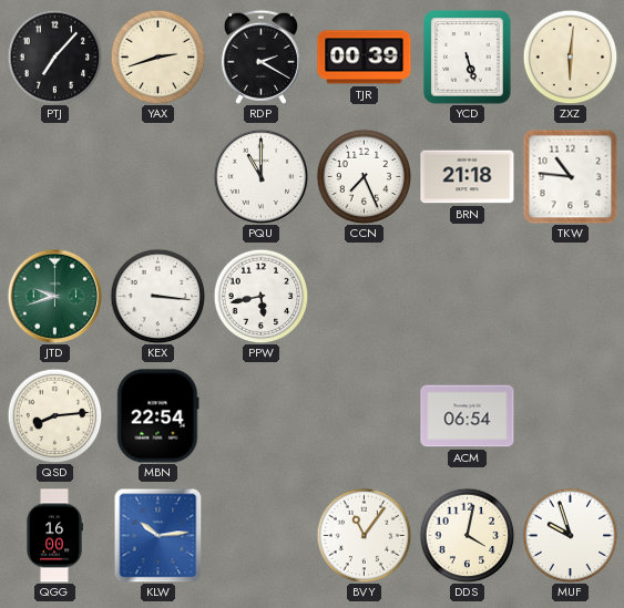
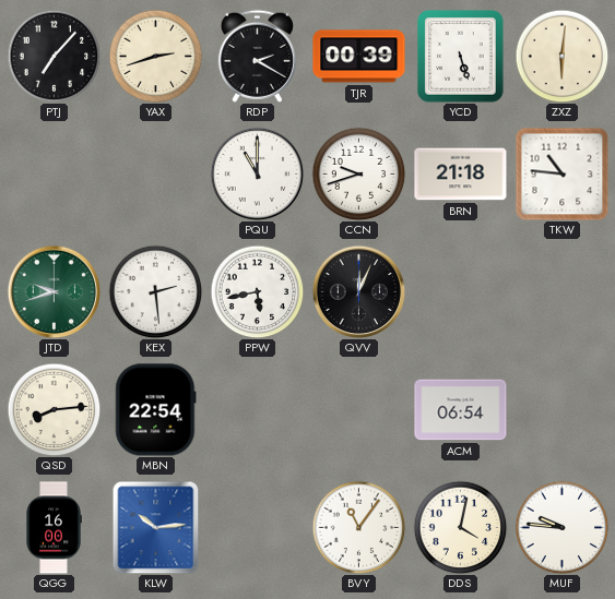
CCN: 7:26 -> 9:42 (358, 173)
KEX: 3:16 -> 2:29 (155, 291)
QVV: none -> 12:04 (358, 291)
MUF: 9:57 -> 9:46 (561, 527)
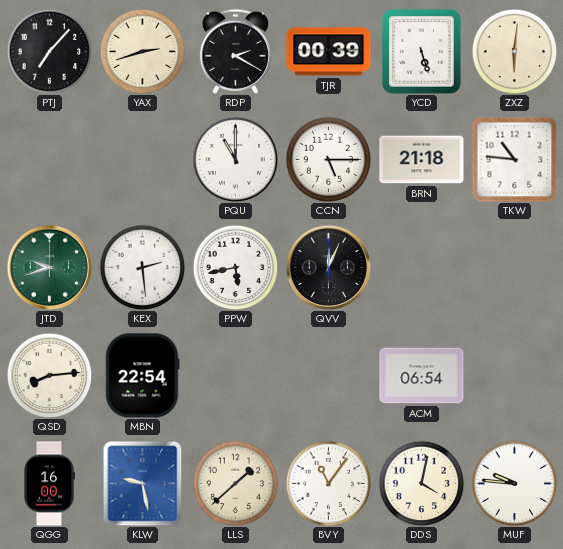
CCN: 9:42 -> 5:15 (328, 159)
KLW: 10:14 -> 9:28 (143, 483)
LLS: none -> 1:38 (235, 483)
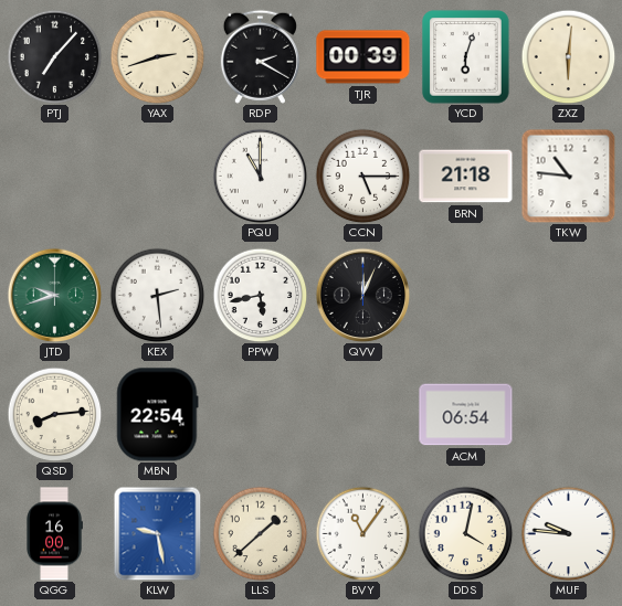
YCD: 5:27 -> 6:03 (466, 57)
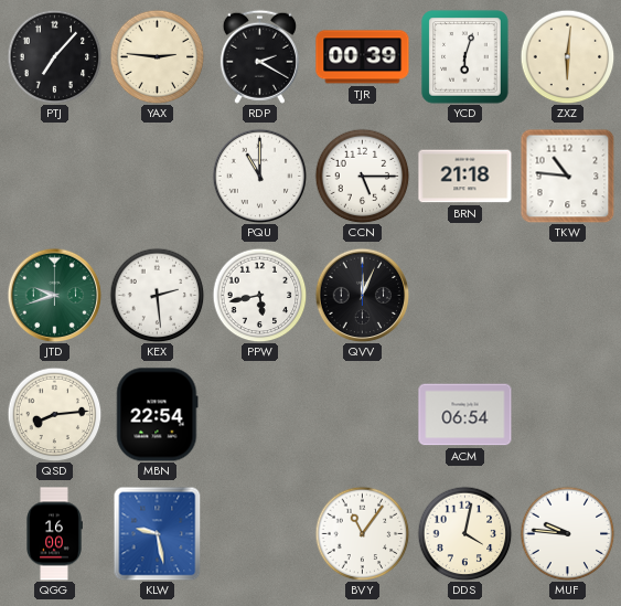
YAX: 2:42 -> 2:46 (157, 56)
LLS: 1:38 -> none (260, 533)
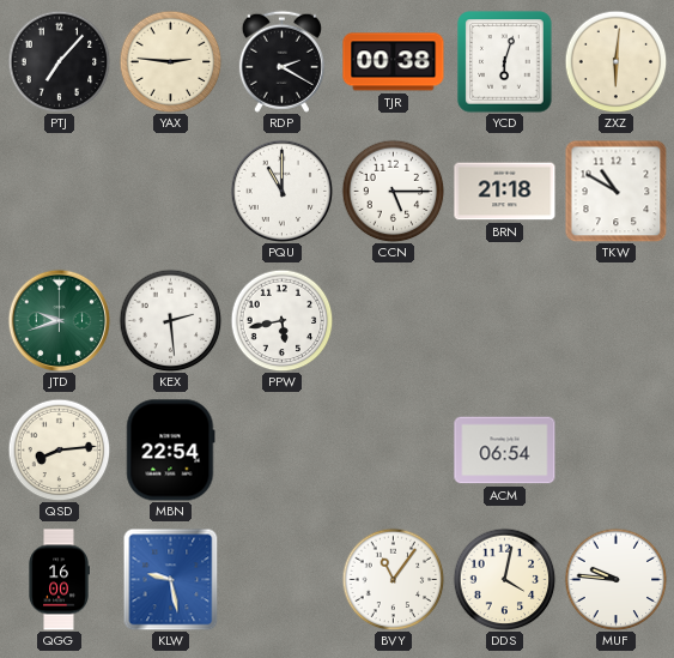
TJR: 00:39 -> 00:38 (394, 62)
TKW: 10:46 -> 10:50 (615, 191)
QVV: 12:04 -> none (362, 295)
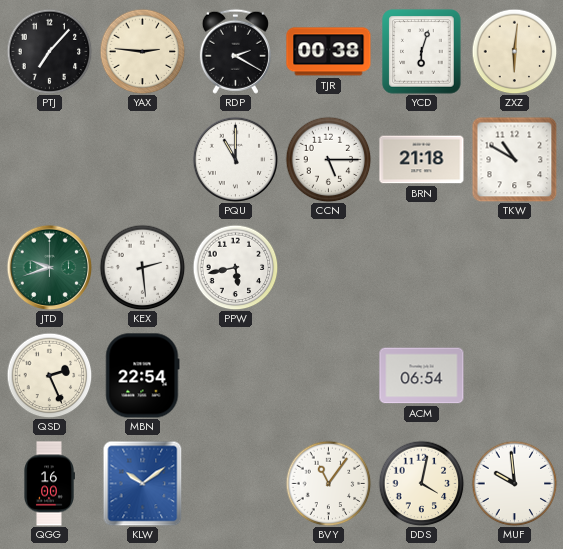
QSD: 8:14 -> 2:26 (49, 375)
KLW: 9:28 -> 10:09 (143, 483)
MUF: 9:46 -> 9:59 (514, 483)
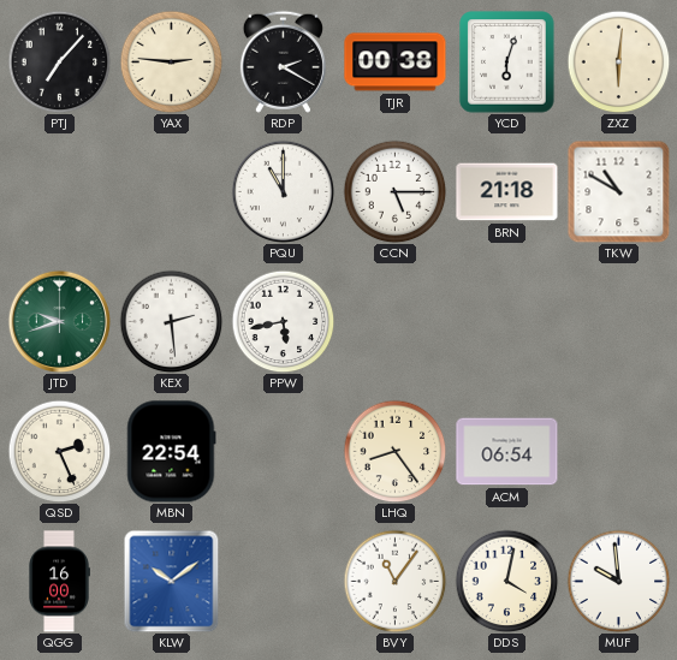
LHQ: none -> 8:24 (394, 451)
